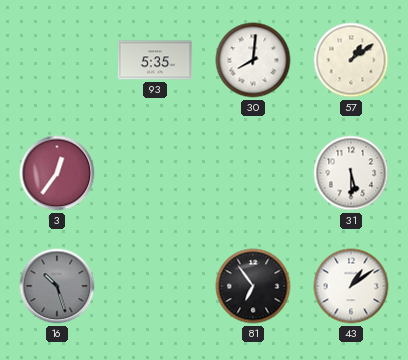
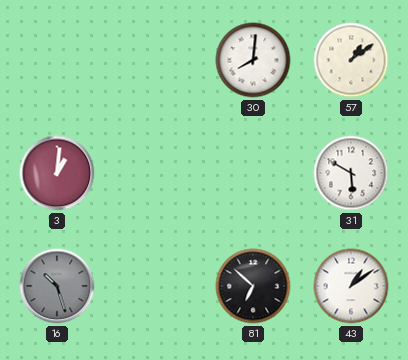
93: 5:35 -> none (155, 60)
3: 12:36 -> 1:01 (57, 173)
31: 5:30 -> 5:50 (351, 173)
81: 6:54 -> 6:52 (253, 286)
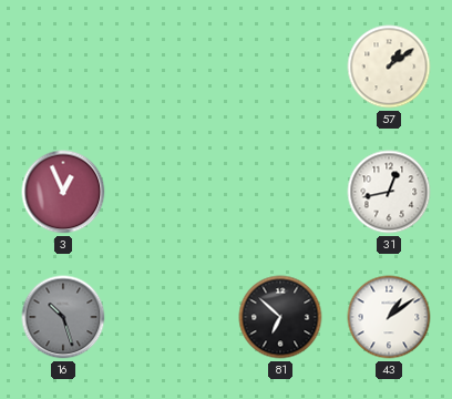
30: 8:01 -> none (253, 60)
3: 1:01 -> 12:56 (63, 192)
31: 5:50 -> 12:43 (389, 192)
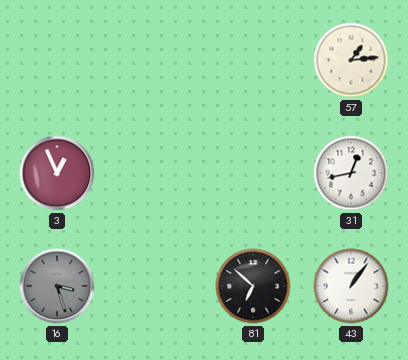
57: 1:09 -> 1:14 (351, 60)
16: 10:27 -> 3:27 (57, 286)
43: 1:09 -> 1:06 (351, 286)
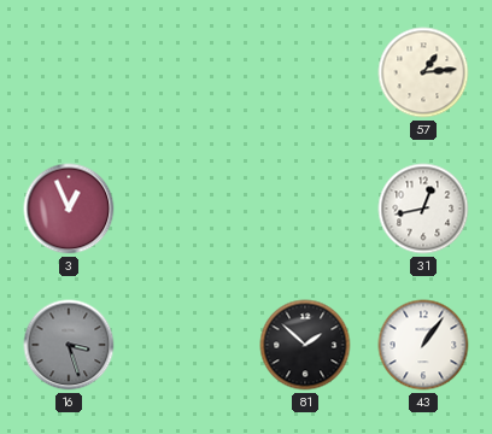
81: 6:52 -> 1:52 (305, 345)
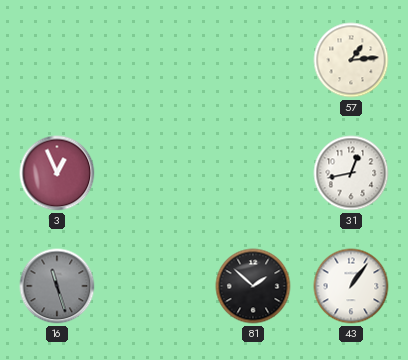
16: 3:27 -> 11:27 (57, 286)
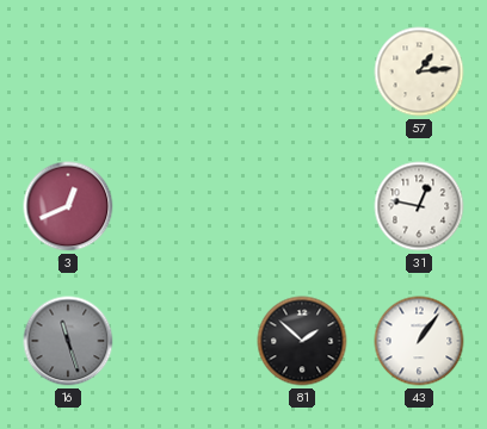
3: 12:56 -> 12:41 (68, 206)
31: 12:43 -> 12:47 (419, 206)
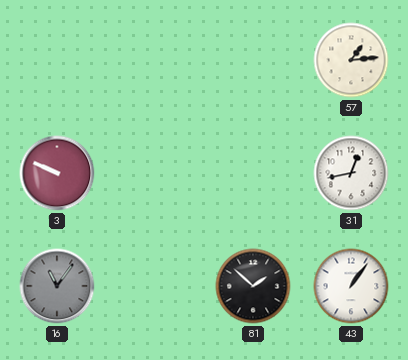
3: 12:41 -> 9:49 (57, 173)
31: 12:47 -> 12:43 (351, 173)
16: 11:27 -> 11:06 (57, 286)
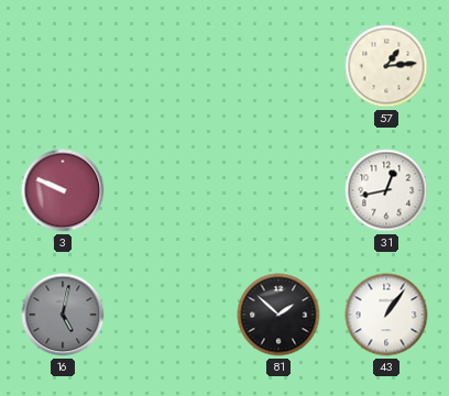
16: 11:06 -> 5:02 (63, 315)
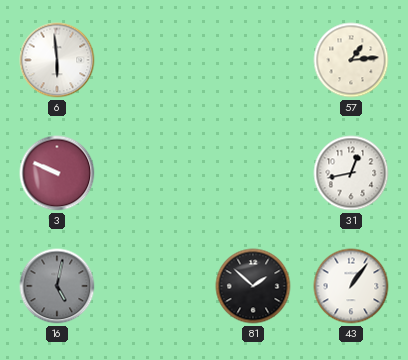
6: none -> 5:59 (57, 60)
